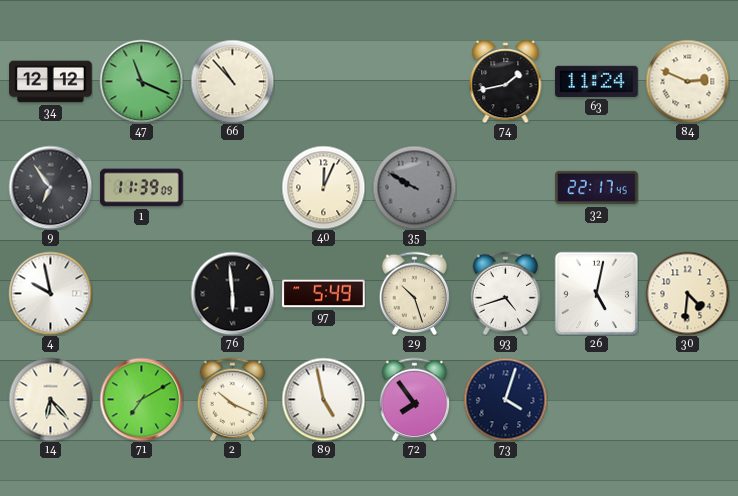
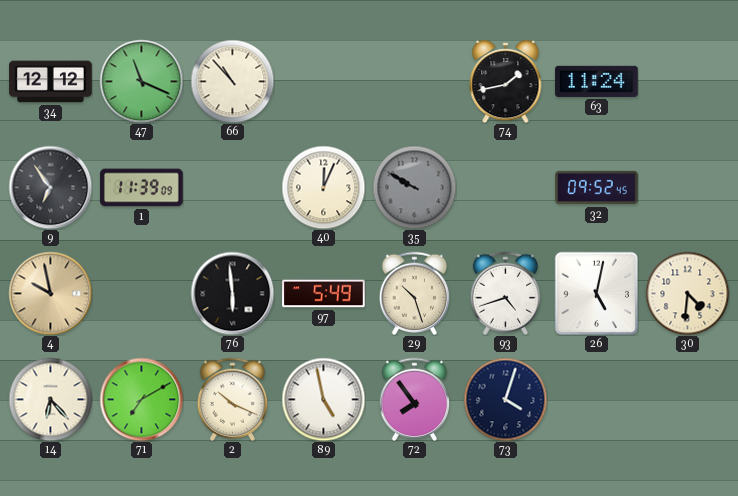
84: 2:49 -> none (687, 81)
32: 22:17 -> 09:52 (597, 188)
4 dial: white -> champagne (50, 293)
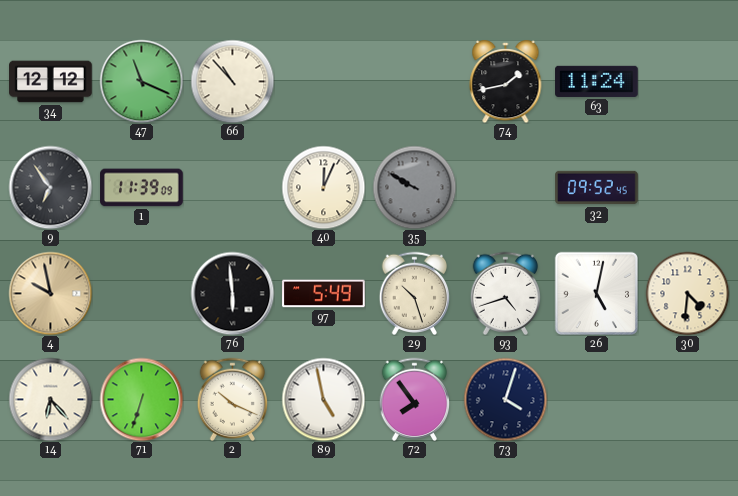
71: 7:10 -> 6:33 (141, 399)
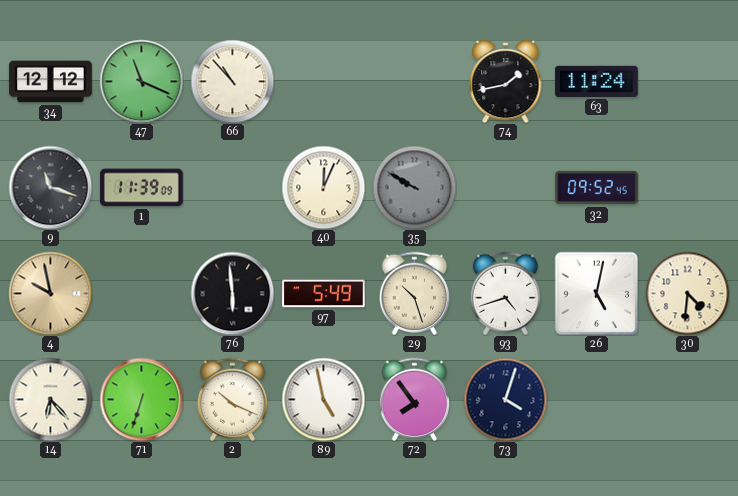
9: 6:54 -> 11:18 (50, 187)
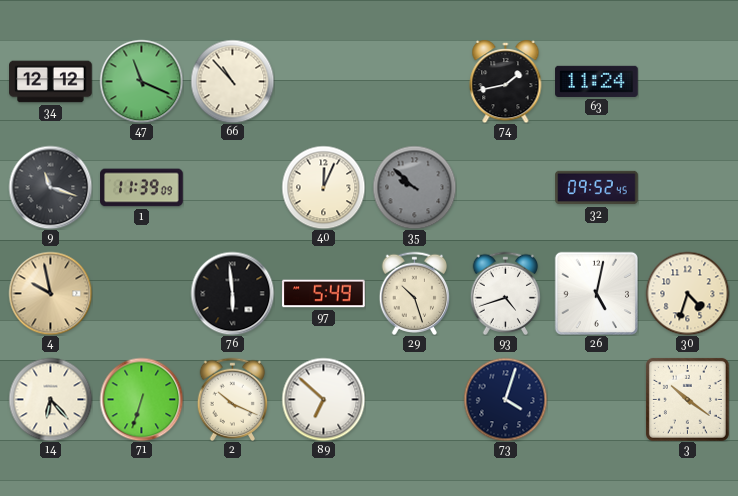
35: 9:50 -> 9:52 (414, 187)
30: 4:31 -> 4:33 (687, 293)
89: 4:58 -> 6:52 (323, 399)
72: 7:54 -> none (415, 399)
3: none -> 10:21 (687, 399)
